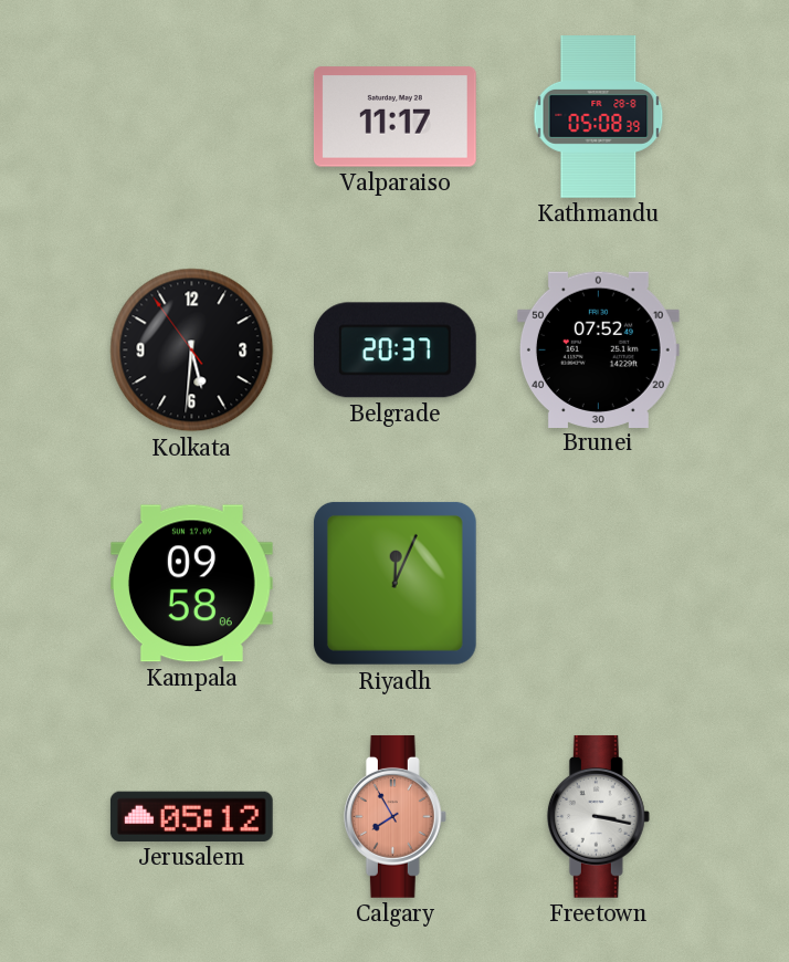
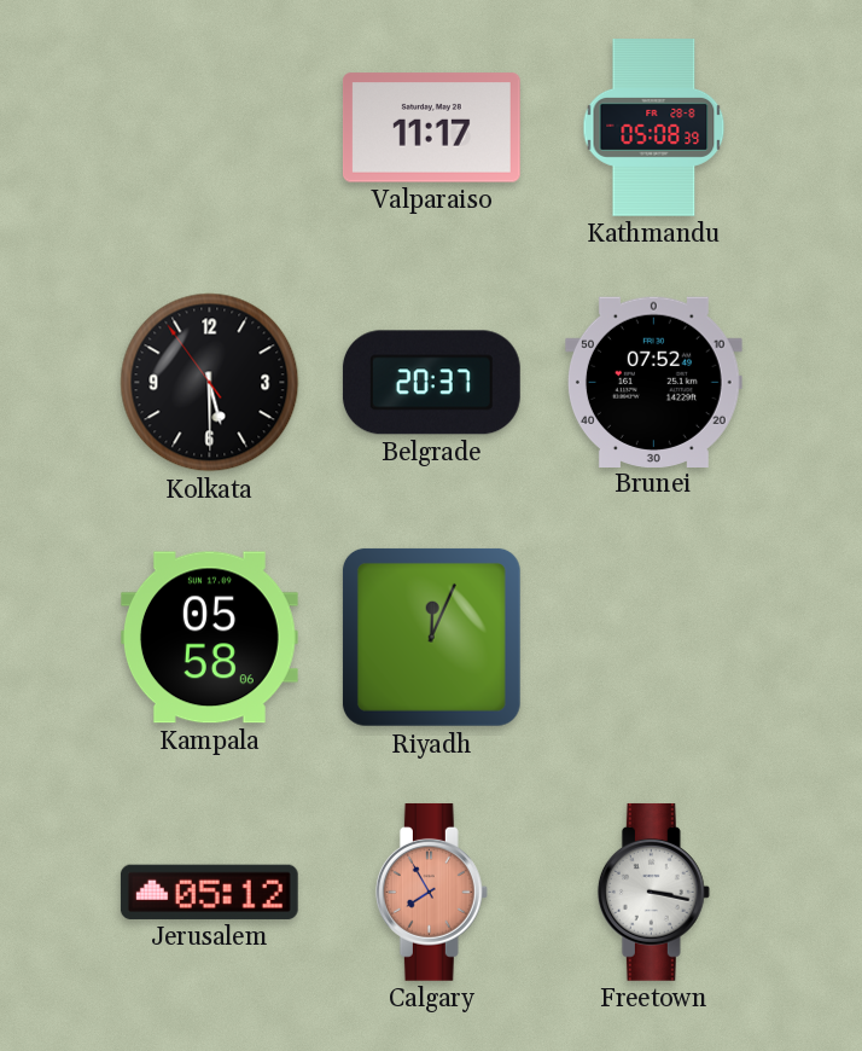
Kolkata: 5:30 -> 5:29 (210, 383)
Kampala: 09:58 -> 05:58 (209, 638)
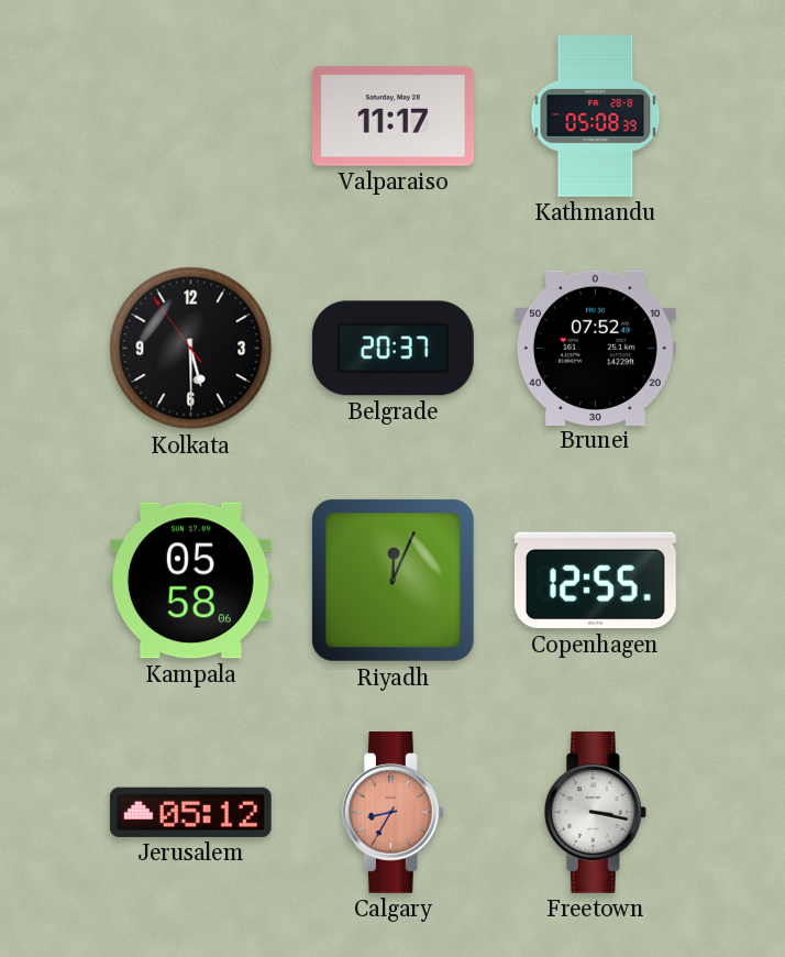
Copenhagen: none -> 12:55 (595, 581)
Calgary: 7:55 -> 8:35 (393, 812)
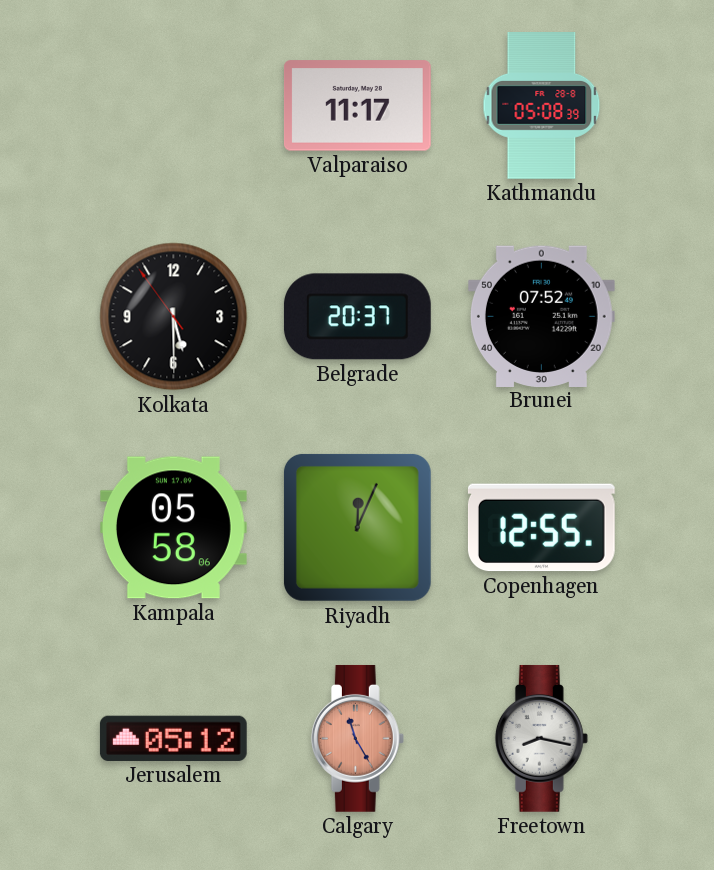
Calgary: 8:35 -> 11:25 (357, 738)
Freetown: 3:17 -> 8:17 (541, 738)
